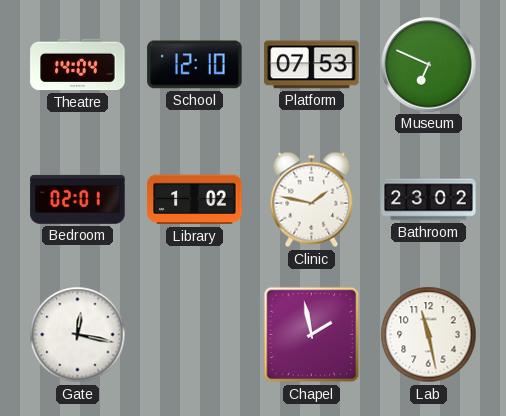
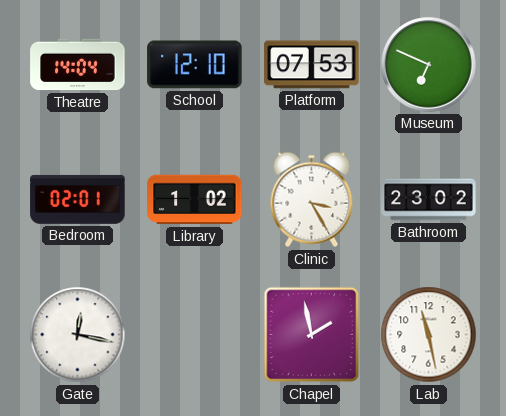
Clinic: 1:47 -> 3:25 (312, 200)
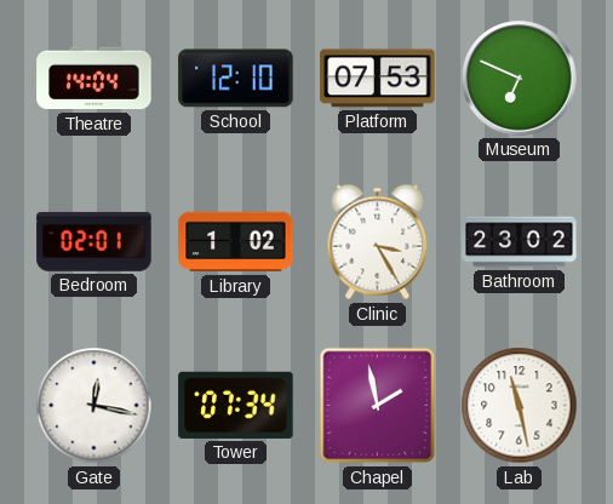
Tower: none -> 07:34 (236, 405)
